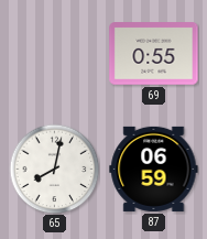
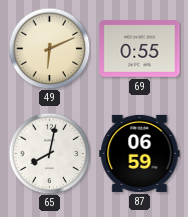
49: none -> 6:11 (49, 48)
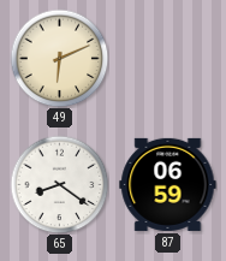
69: 0:55 -> none (140, 49)
65: 8:02 -> 8:21 (59, 184)
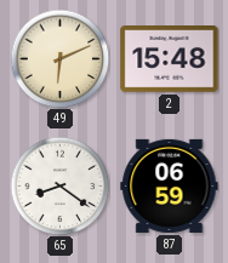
2: none -> 15:48 (170, 59)
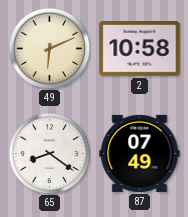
2: 15:48 -> 10:58 (140, 49)
87: 06:59 -> 07:49 (140, 153)
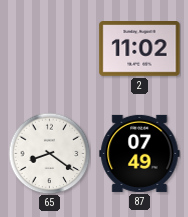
49: 6:11 -> none (49, 48)
2: 10:58 -> 11:02 (140, 49)
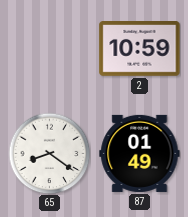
2: 11:02 -> 10:59 (140, 49)
87: 07:49 -> 01:49 (140, 153)
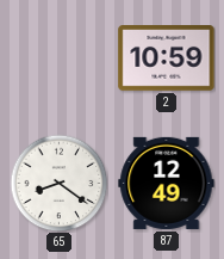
87: 01:49 -> 12:49 (167, 183)
